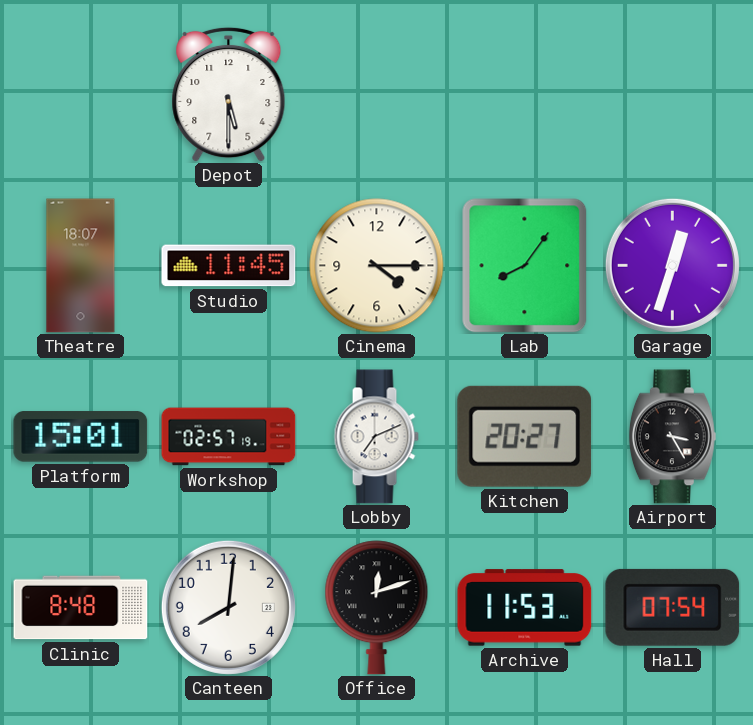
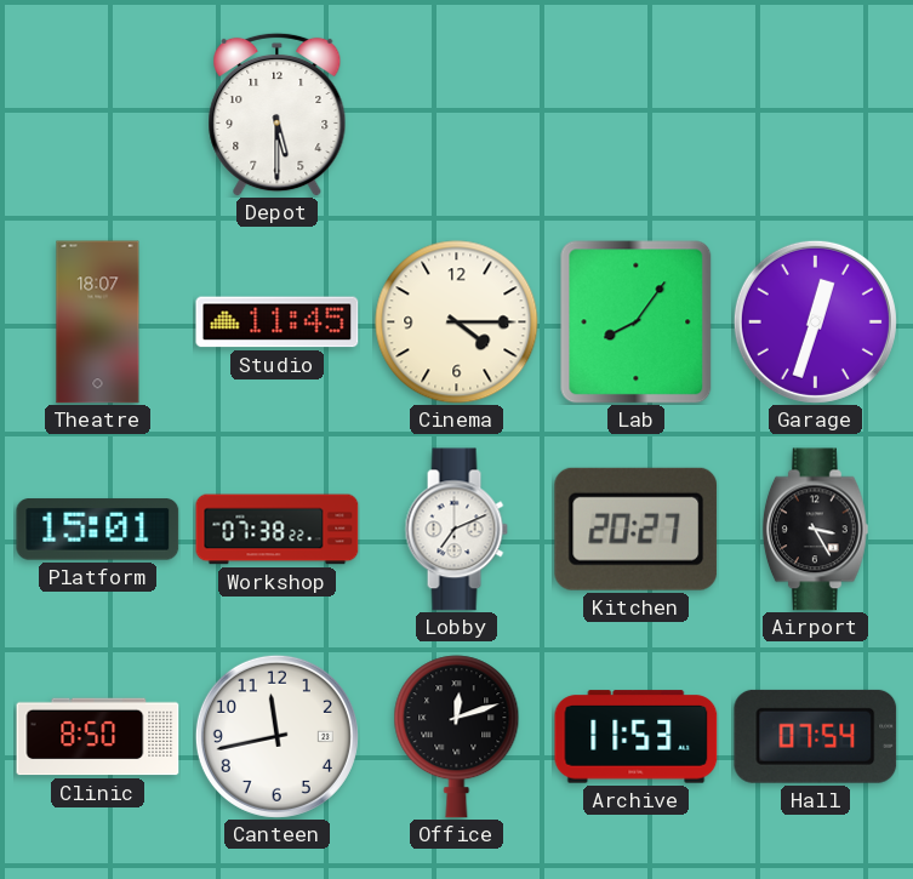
Workshop: 02:57 -> 07:38 (278, 530)
Clinic: 8:48 -> 8:50 (98, 737)
Canteen: 8:01 -> 11:43 (276, 736)
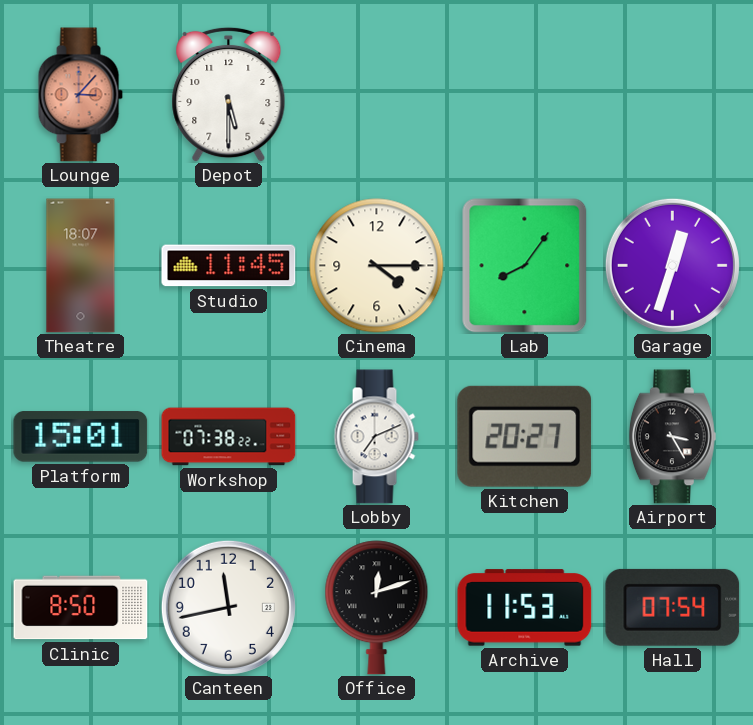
Lounge: none -> 3:07 (80, 95)
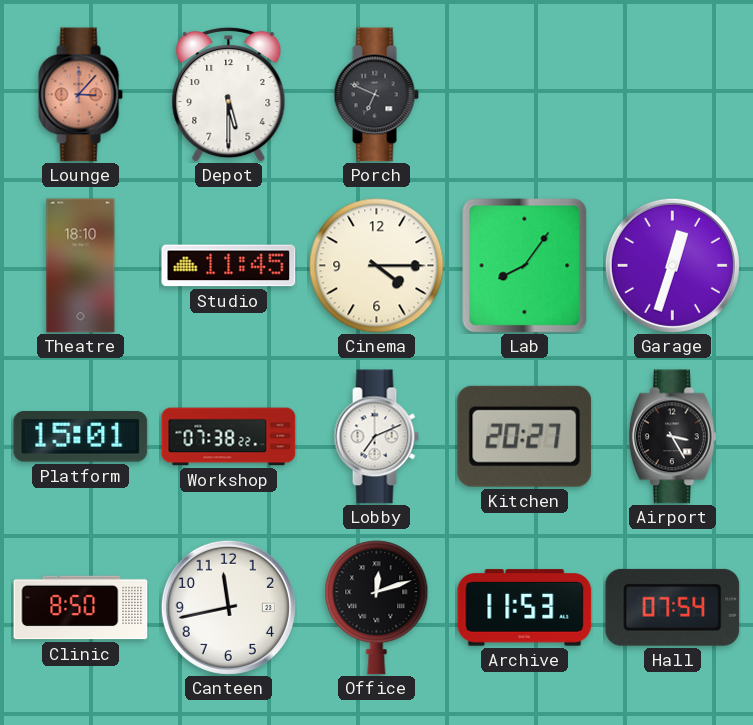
Porch: none -> 6:49 (376, 95)
Theatre: 18:07 -> 18:10 (81, 266)
